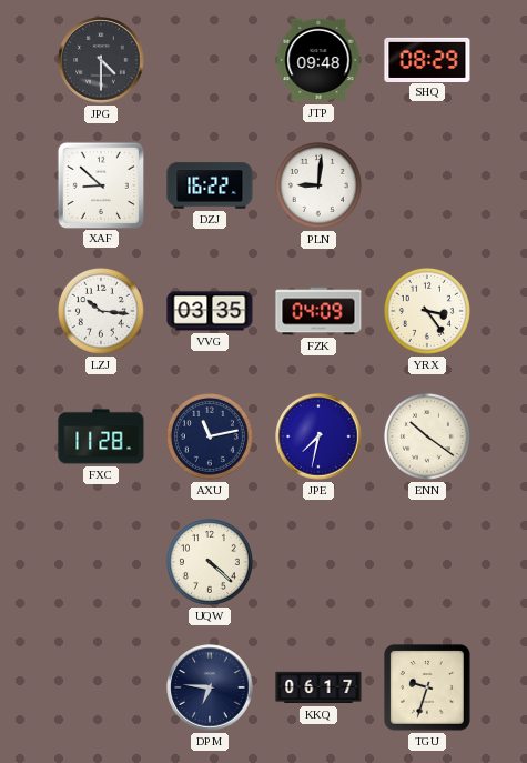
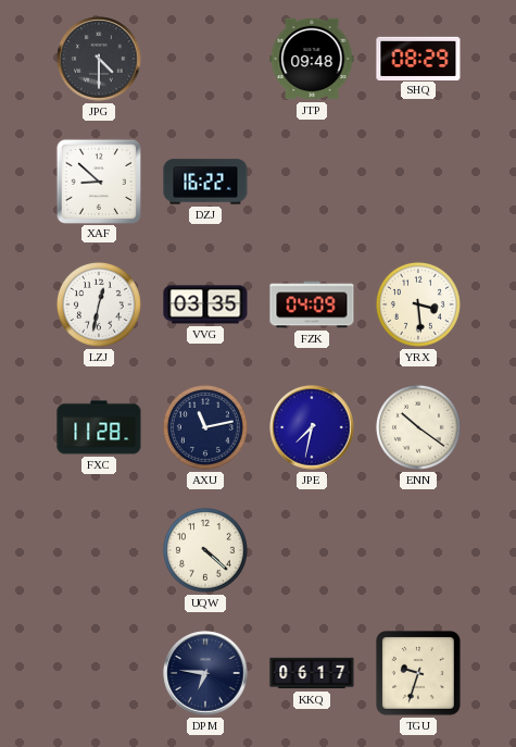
PLN: 9:01 -> none (318, 185)
LZJ: 10:16 -> 12:32 (99, 304)
YRX: 3:24 -> 3:29 (418, 304)
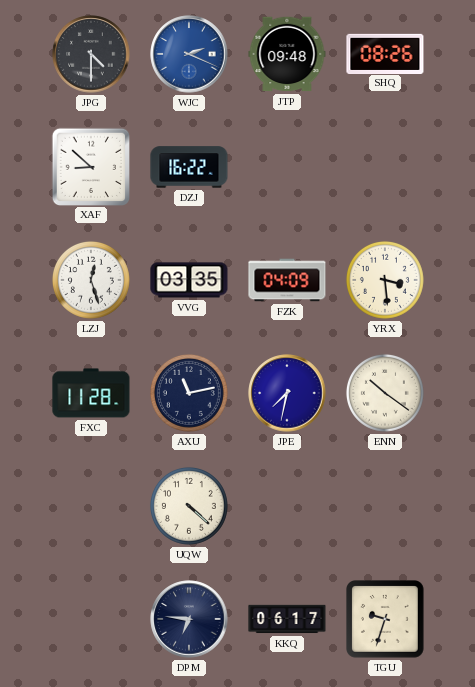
WJC: none -> 2:19 (189, 54)
SHQ: 08:29 -> 08:26 (385, 53)
LZJ: 12:32 -> 12:27 (91, 280)
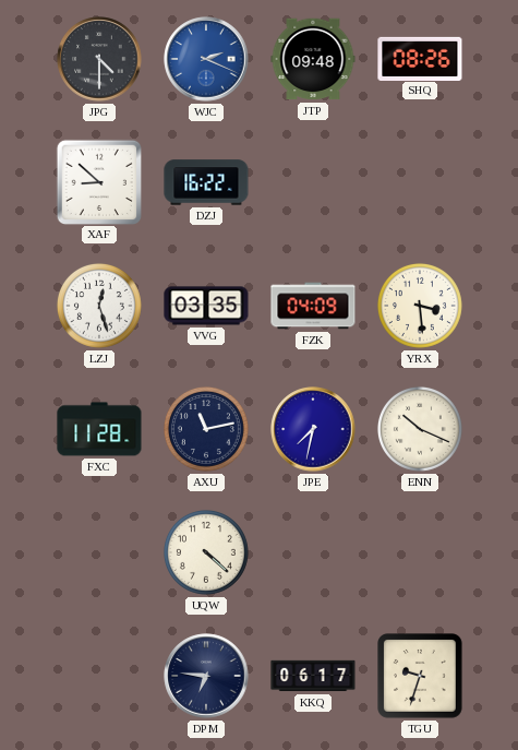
ENN: 10:21 -> 10:19 (420, 429)
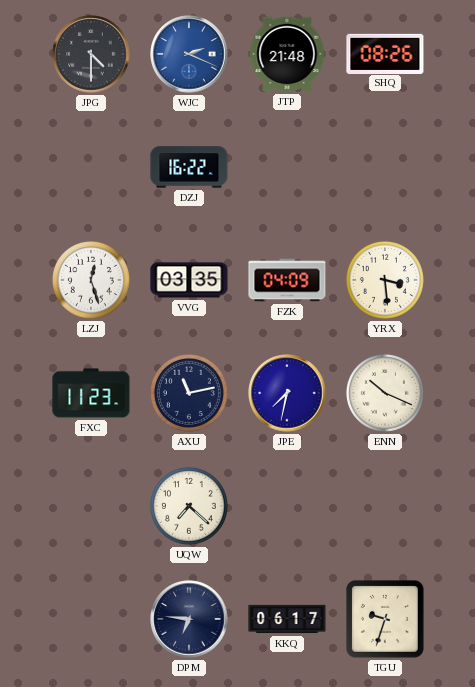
JTP: 09:48 -> 21:48 (287, 54)
XAF: 8:52 -> none (98, 181)
FXC: 11:28 -> 11:23 (91, 393)
UQW: 4:22 -> 7:22 (189, 506)
